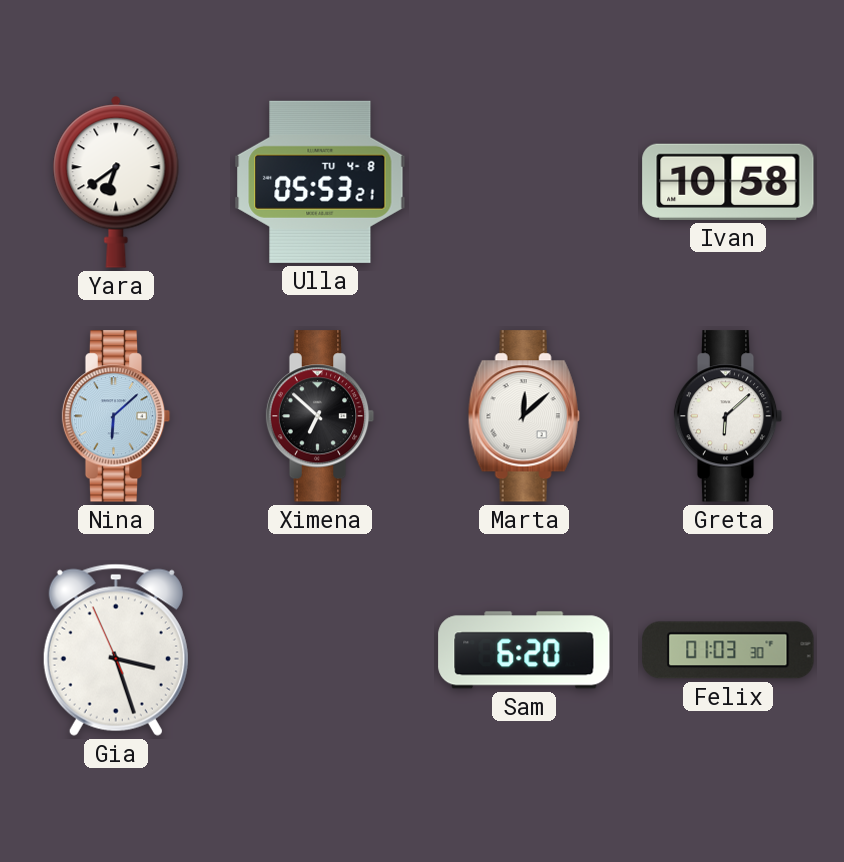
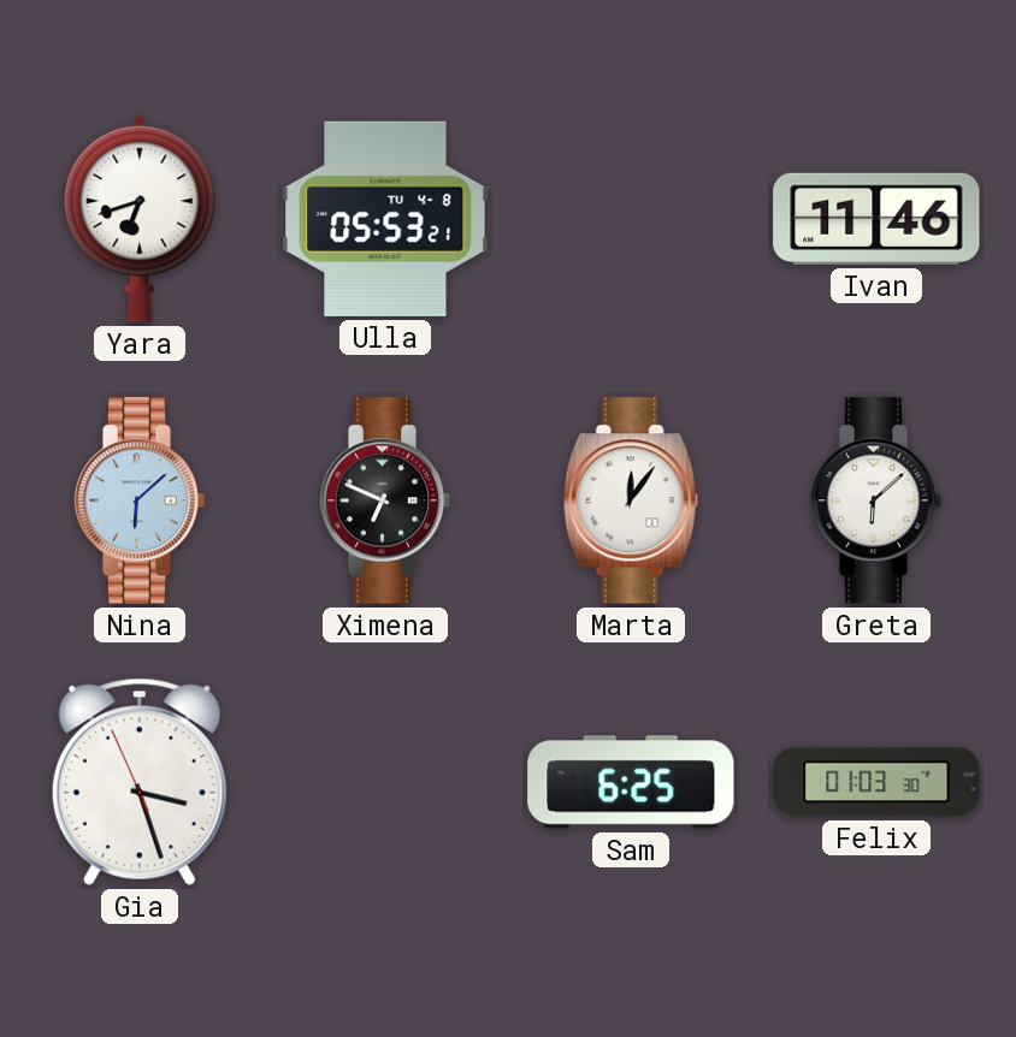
Yara: 6:39 -> 6:42 (140, 219)
Ivan: 10:58 -> 11:46 (876, 219)
Ximena: 6:52 -> 6:49 (385, 500)
Marta: 12:08 -> 12:06 (631, 500)
Sam: 6:20 -> 6:25 (631, 782)
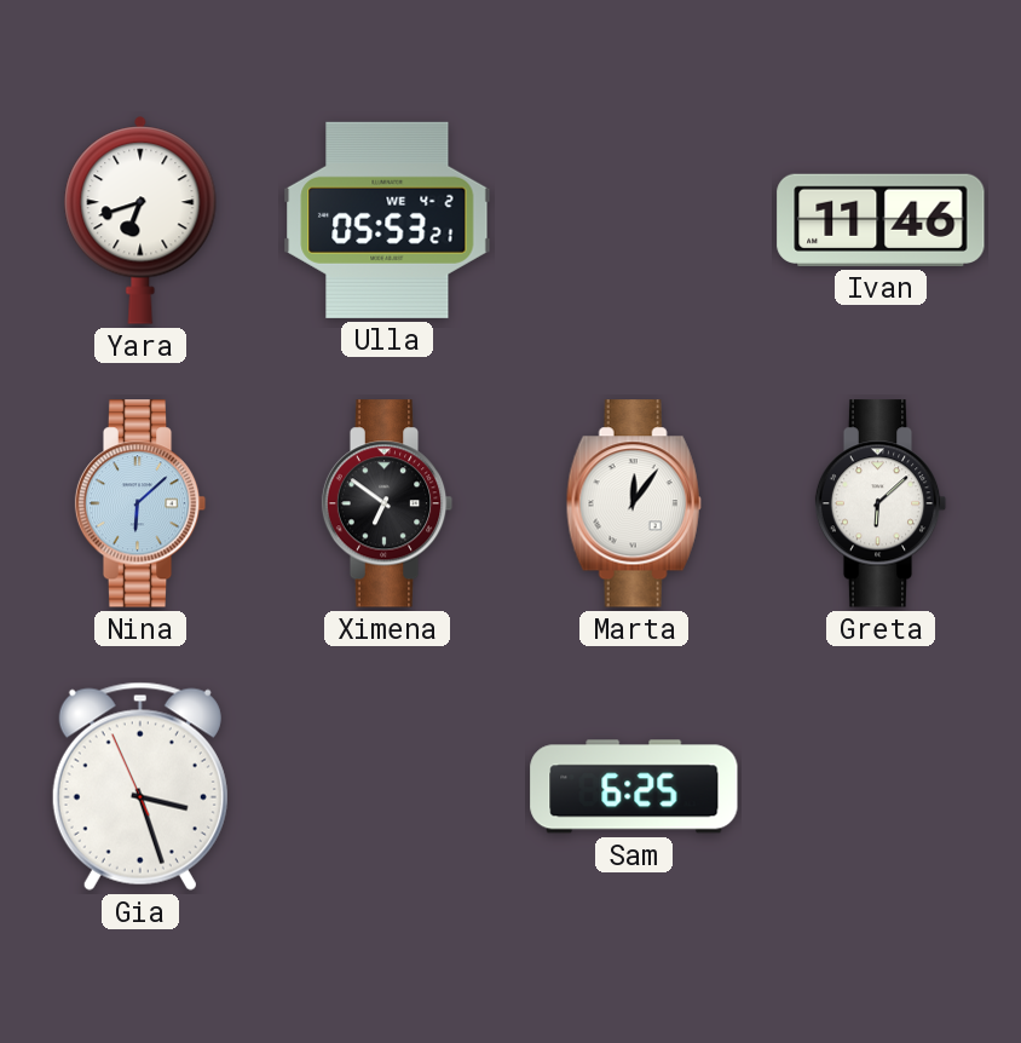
Ulla date: TU 4-8 -> WE 4-2 (387, 220)
Ximena: 6:49 -> 6:51 (387, 503)
Felix: 01:03 -> none (876, 782)
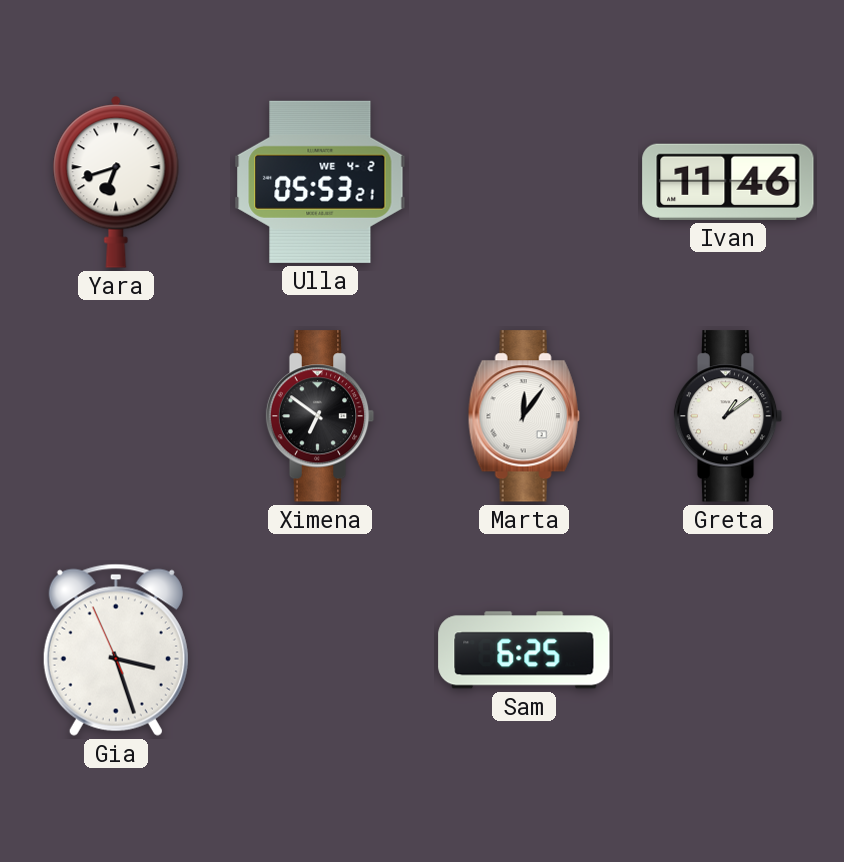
Nina: 6:08 -> none (140, 503)
Greta: 6:08 -> 1:09 (728, 416)
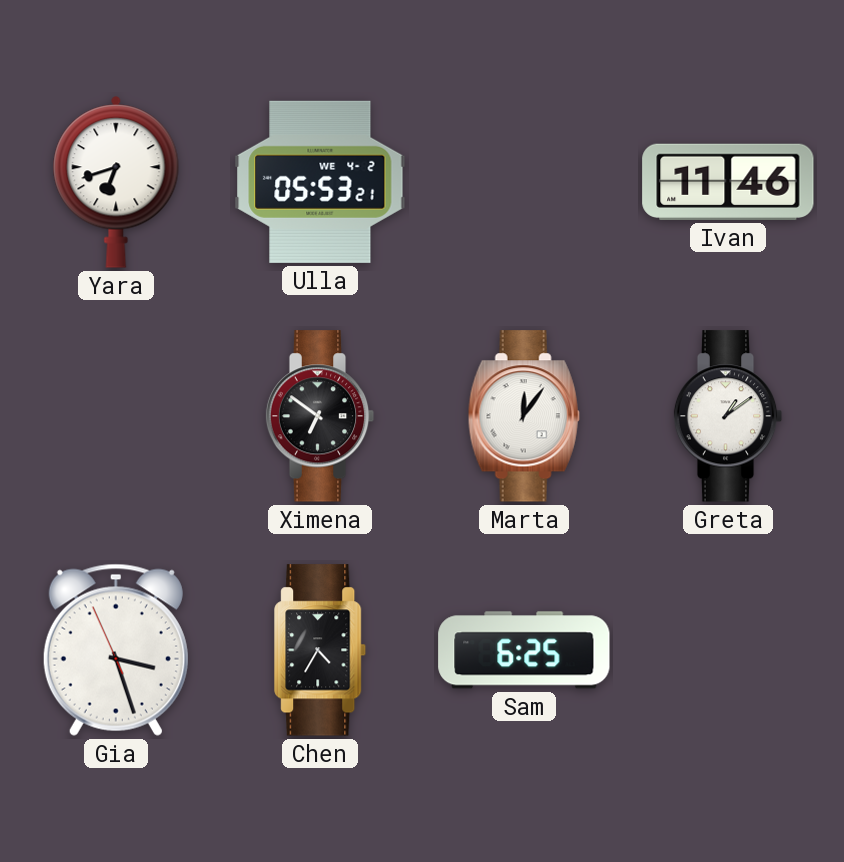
Chen: none -> 4:35 (321, 650)
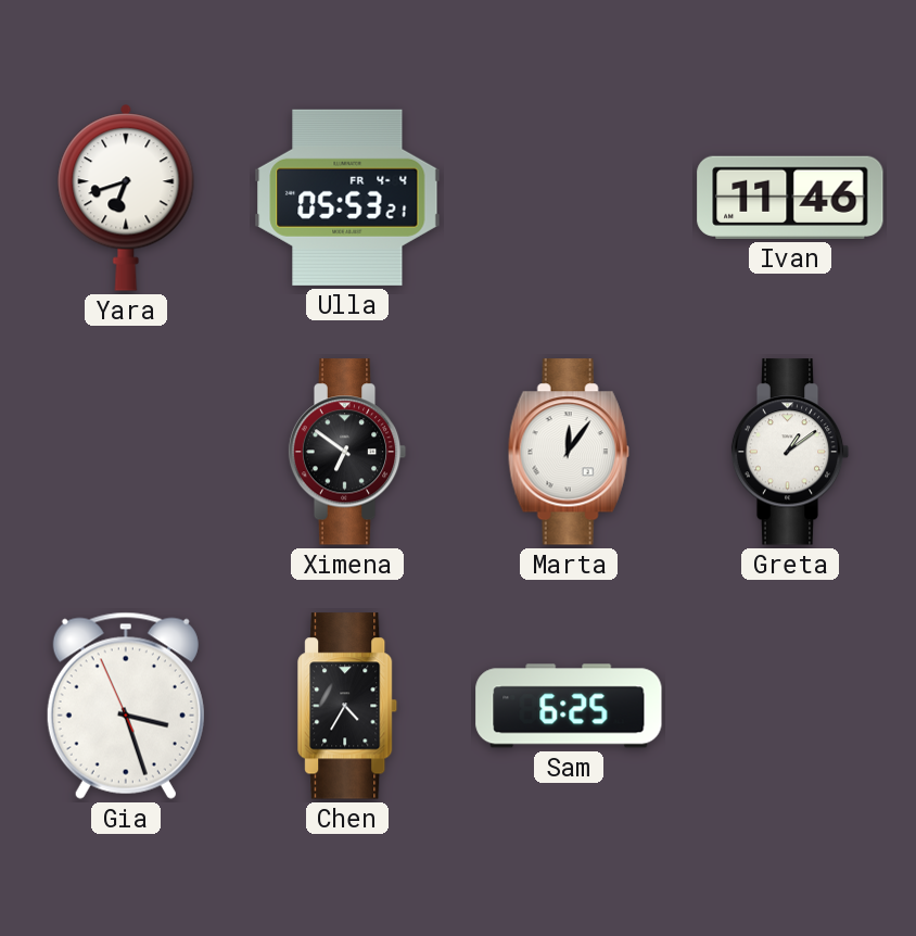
Ulla date: WE 4-2 -> FR 4-4 (347, 198)
